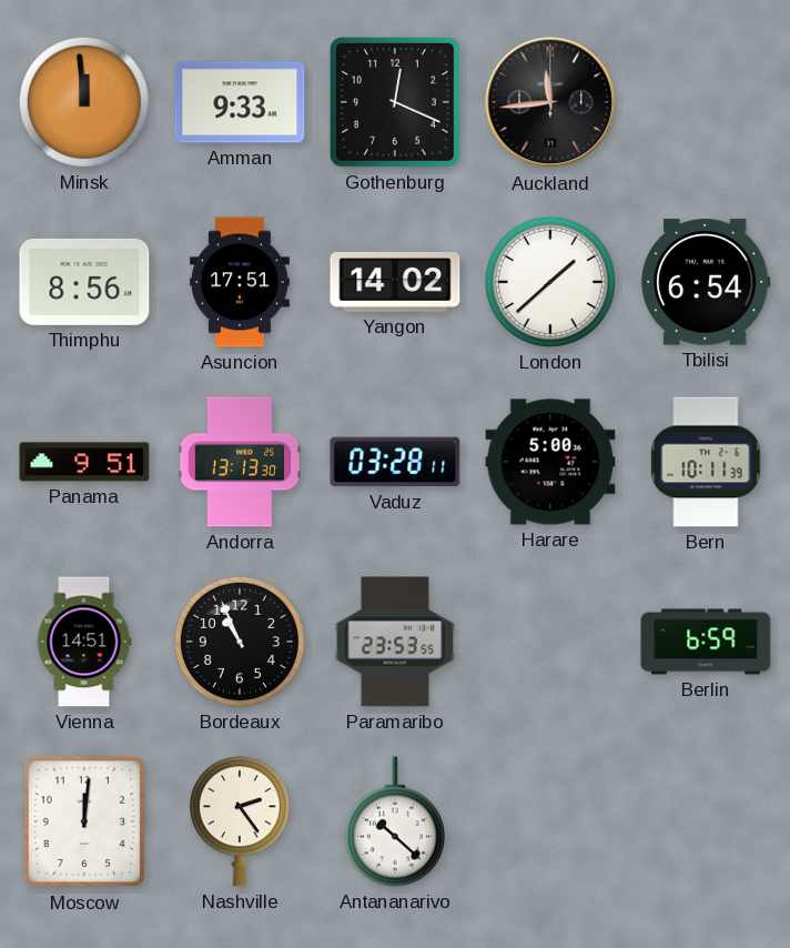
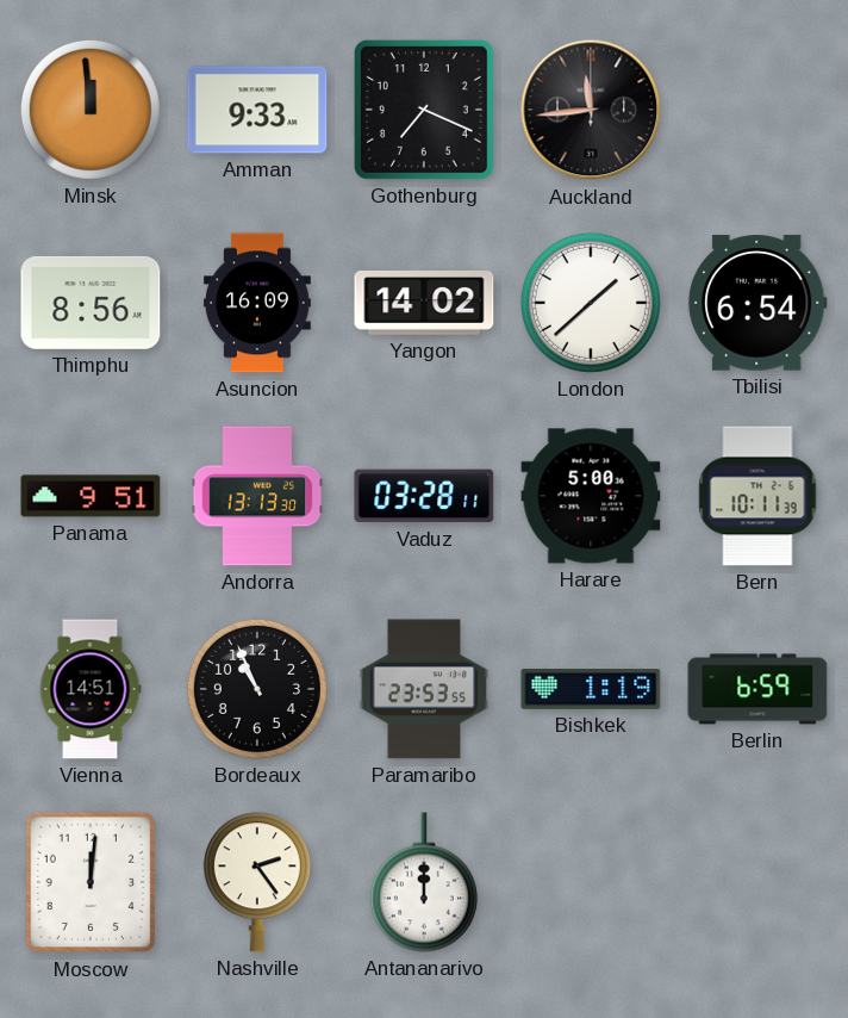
Gothenburg: 12:19 -> 7:19 (424, 110)
Asuncion: 17:51 -> 16:09 (257, 303)
Bishkek: none -> 1:19 (591, 690)
Antananarivo: 10:22 -> 12:00 (424, 882)
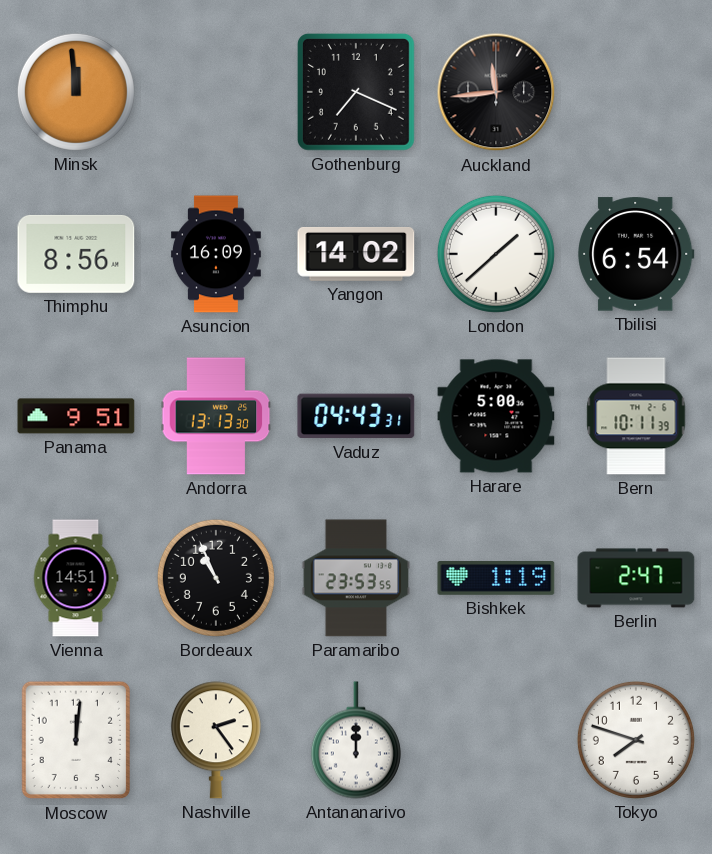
Amman: 9:33 -> none (257, 110)
Vaduz: 03:28 -> 04:43 (356, 416)
Berlin: 6:59 -> 2:47 (636, 578)
Tokyo: none -> 7:48 (636, 740)
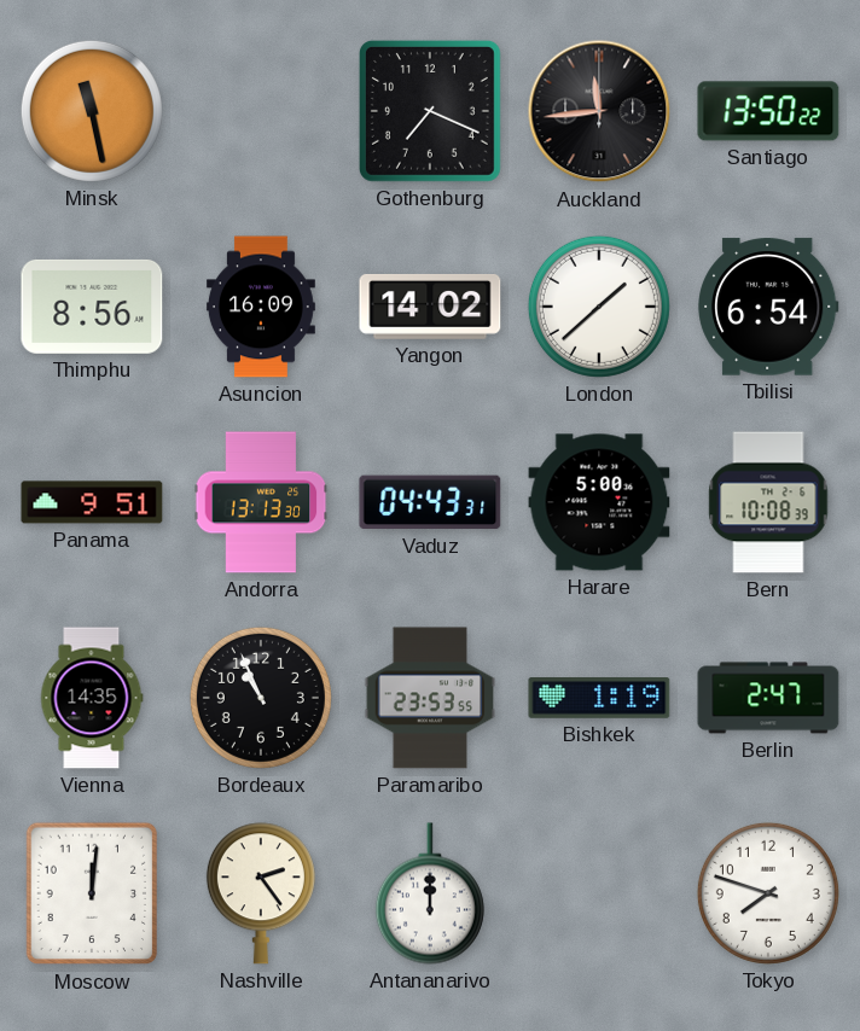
Minsk: 11:59 -> 11:28 (92, 111)
Santiago: none -> 13:50 (768, 111)
Bern: 10:11 -> 10:08 (768, 502)
Vienna: 14:51 -> 14:35 (92, 698)
